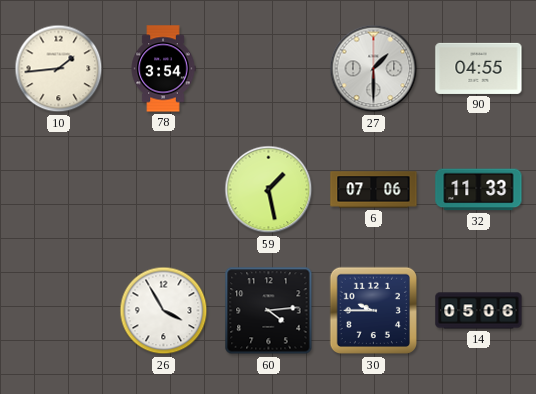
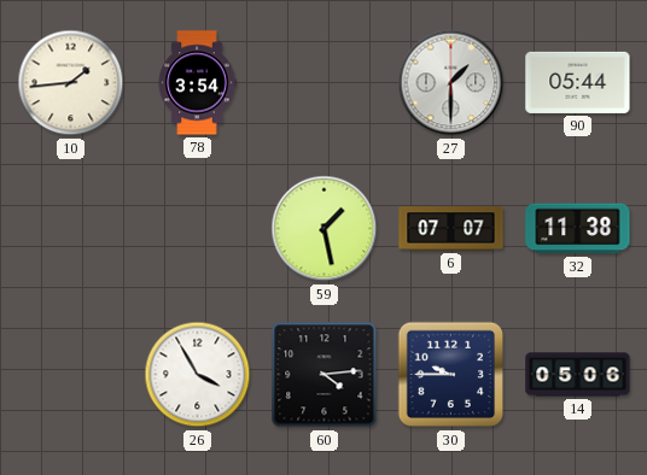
90: 04:55 -> 05:44 (578, 82)
6: 07:06 -> 07:07 (451, 229)
32: 11:33 -> 11:38 (578, 229)
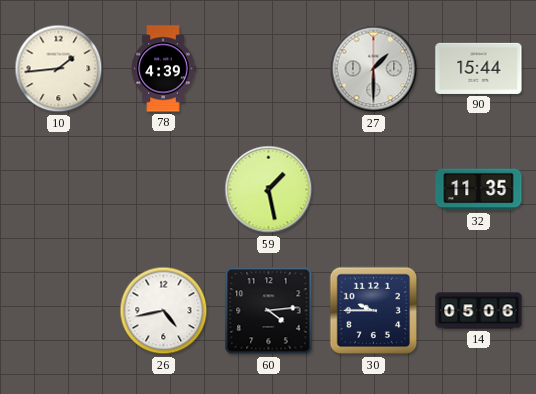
78: 3:54 -> 4:39 (163, 69)
90: 05:44 -> 15:44 (479, 68)
6: 07:07 -> none (451, 229)
32: 11:38 -> 11:35 (479, 190)
26: 3:55 -> 4:43 (164, 311)
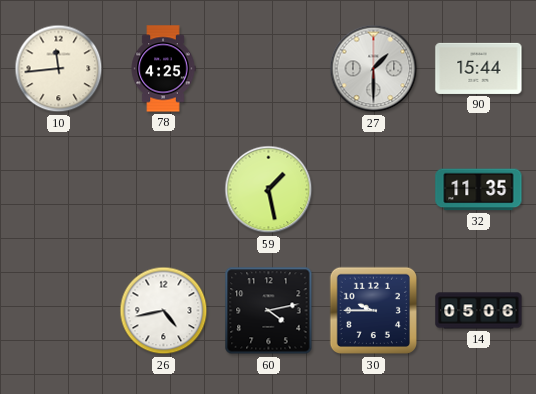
10: 1:44 -> 11:44 (59, 69)
78: 4:39 -> 4:25 (163, 69)
60: 4:14 -> 4:13 (269, 311)
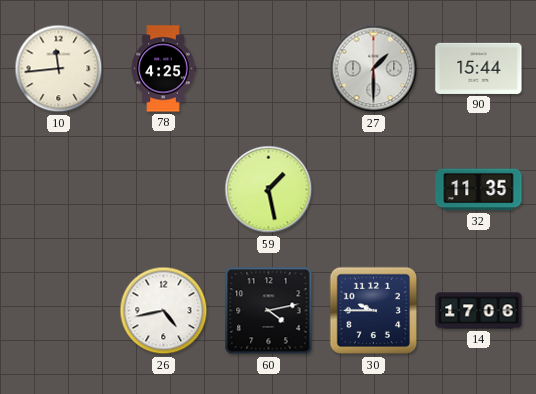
14: 05:06 -> 17:06 (479, 311)
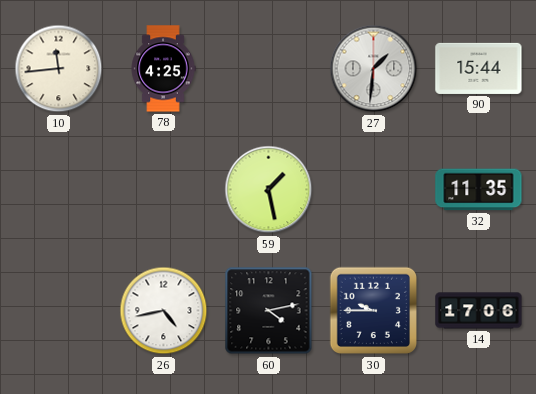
27: 1:30 -> 1:31 (374, 69)
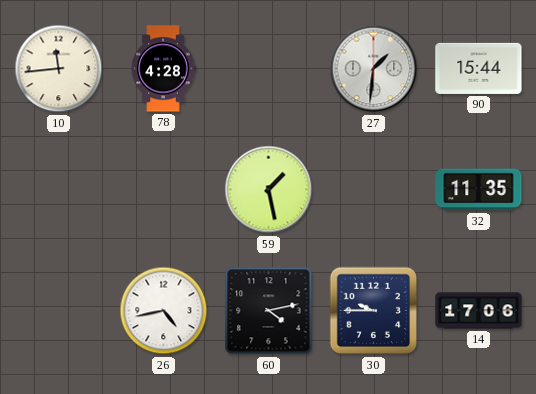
78: 4:25 -> 4:28 (163, 69)
